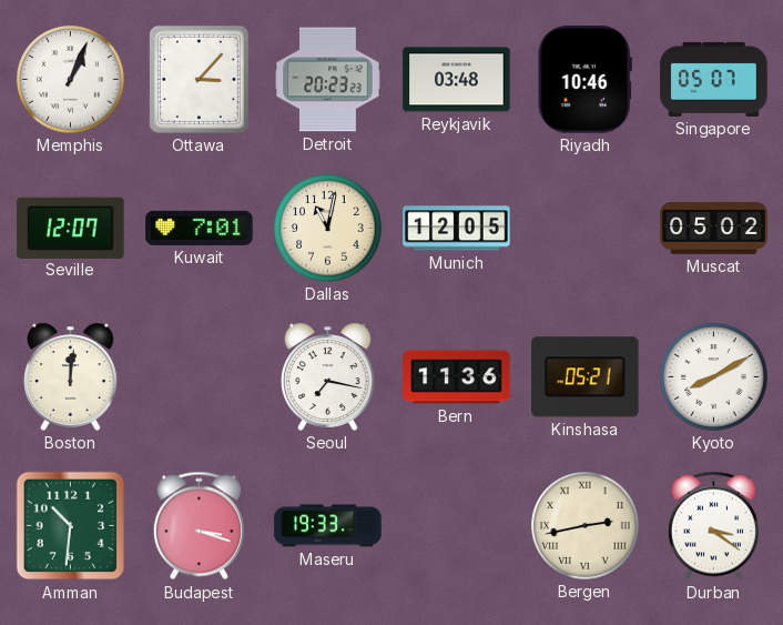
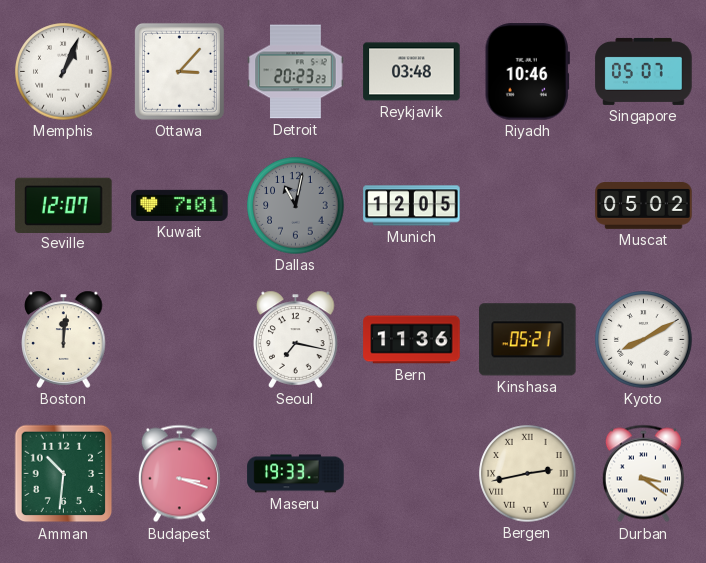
Dallas dial: cream -> grey (296, 206)
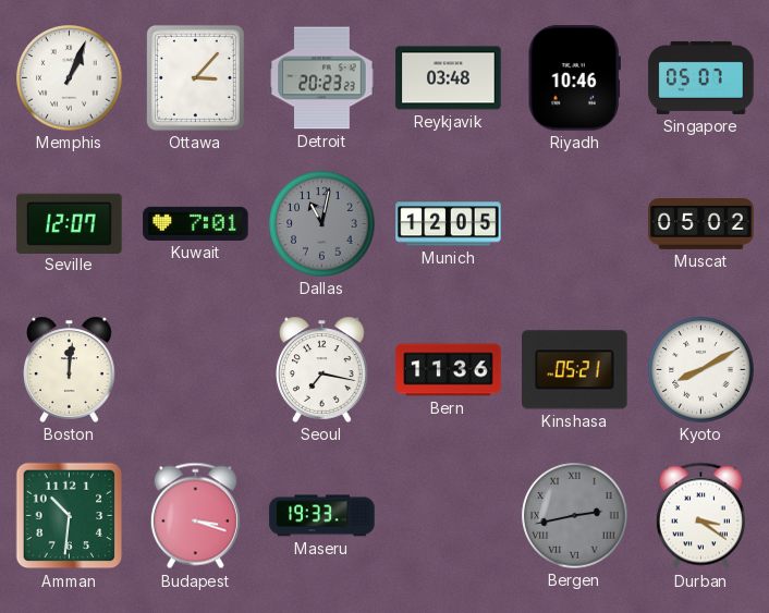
Bergen dial: cream -> grey (575, 516)
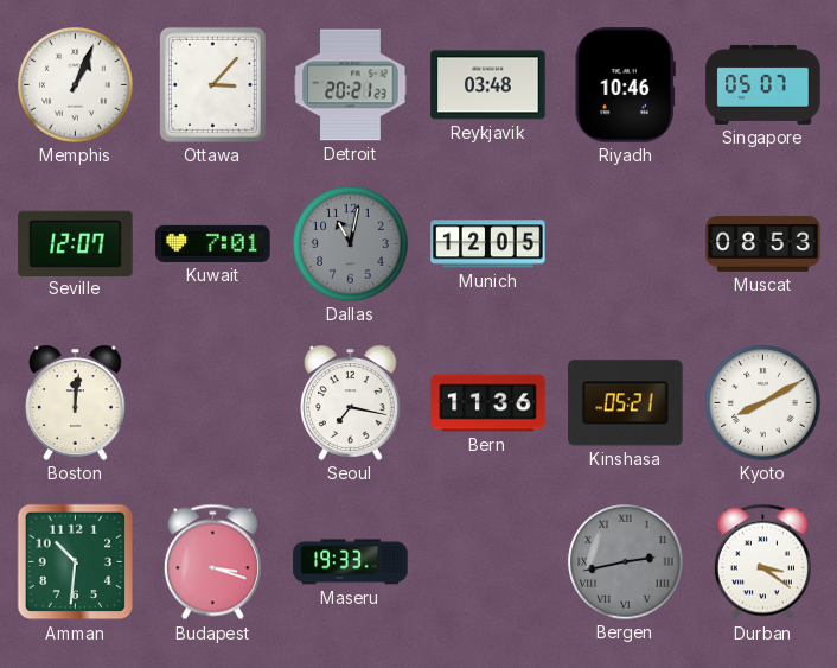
Detroit: 20:23 -> 20:21 (351, 85)
Muscat: 05:02 -> 08:53 (763, 244)
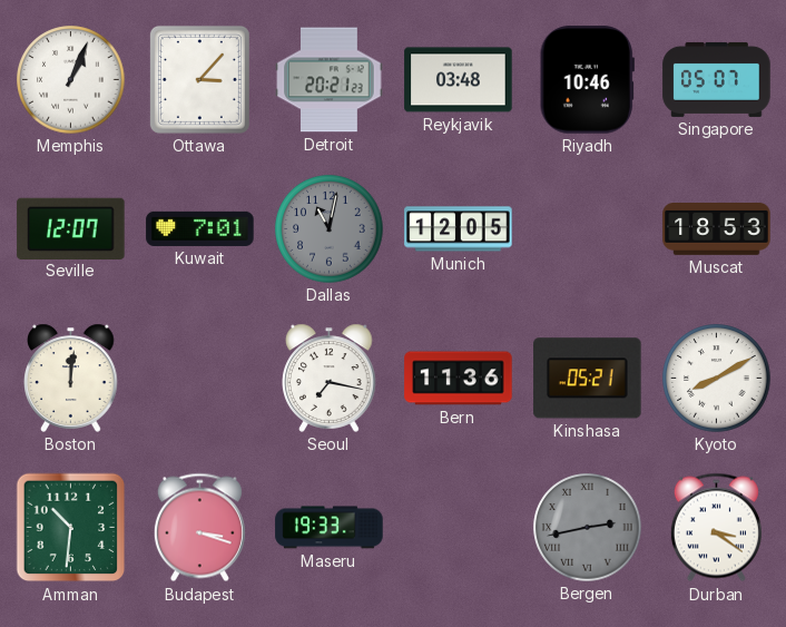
Muscat: 08:53 -> 18:53 (717, 229)
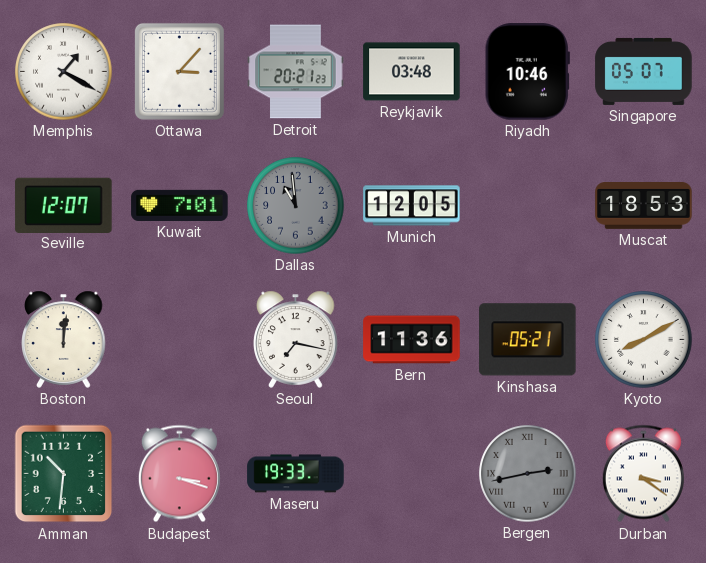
Memphis: 1:04 -> 1:20 (64, 72)
Dallas: 11:02 -> 10:59 (296, 206)
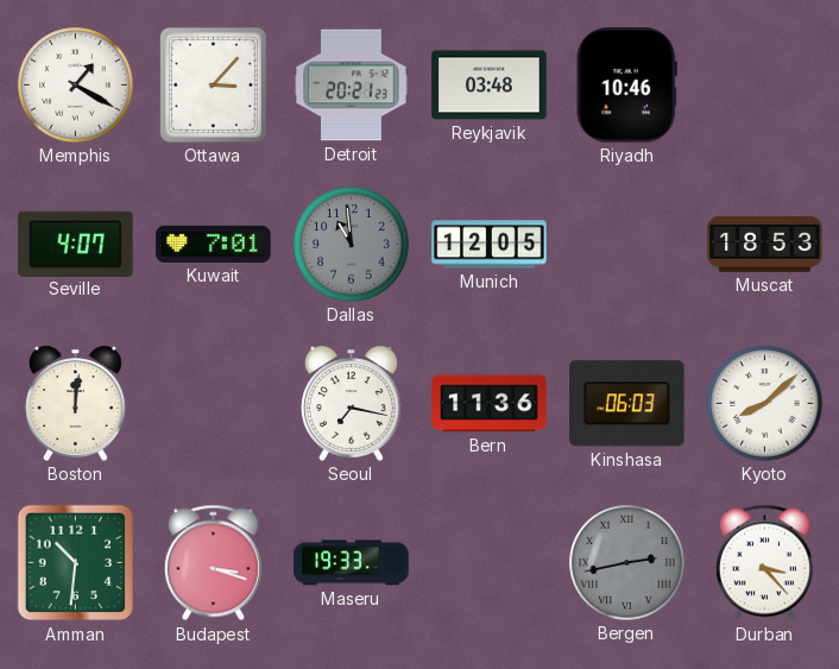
Singapore: 05:07 -> none (644, 71)
Seville: 12:07 -> 4:07 (76, 244)
Kinshasa: 05:21 -> 06:03 (627, 404)
Kyoto: 8:10 -> 8:08 (765, 404)
Durban: 3:21 -> 3:23 (764, 563)
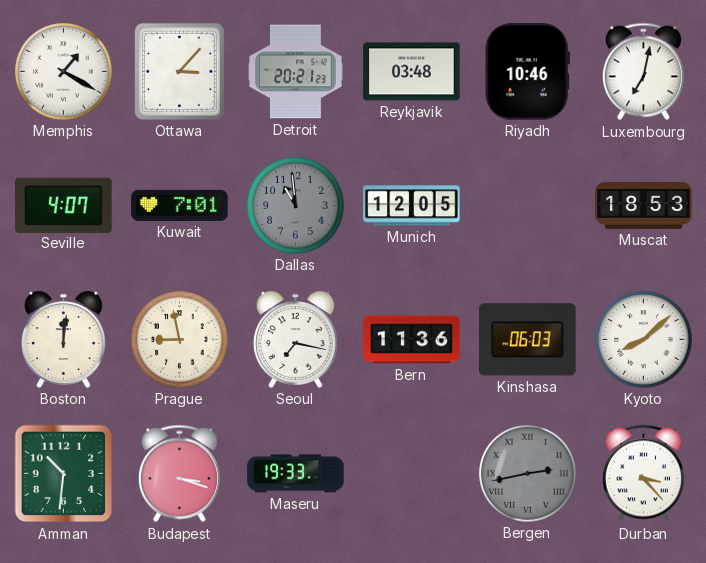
Luxembourg: none -> 7:02 (643, 72)
Prague: none -> 8:58 (180, 340)
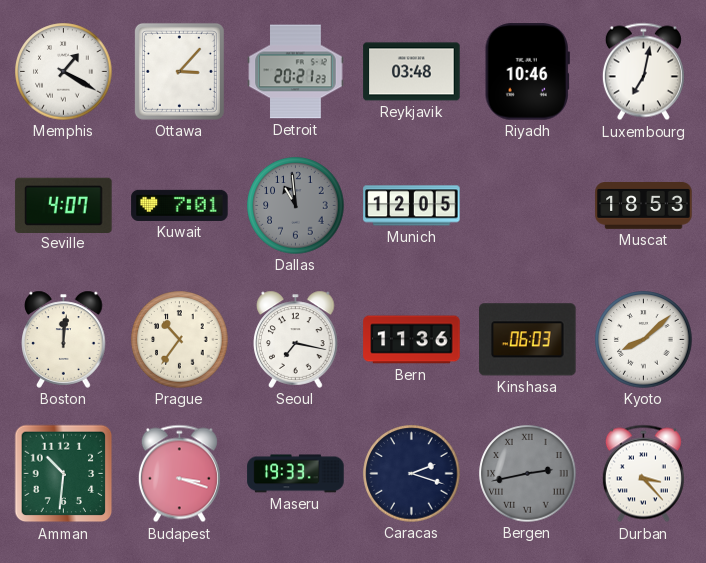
Prague: 8:58 -> 10:36 (180, 340)
Caracas: none -> 2:18 (412, 474)
